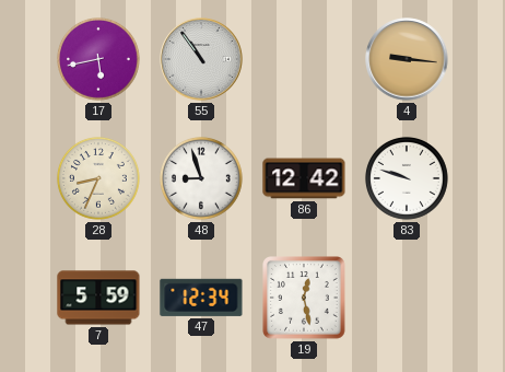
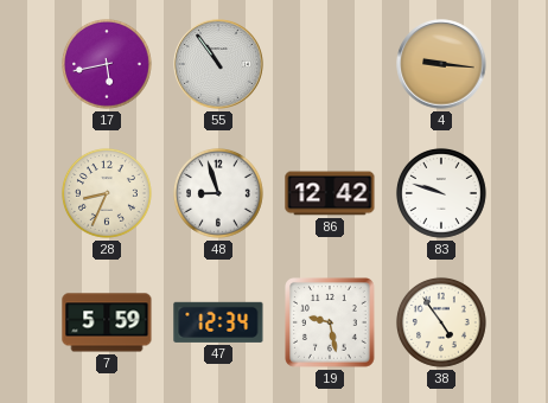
19: 12:28 -> 9:28 (331, 324)
38: none -> 4:54 (441, 322)
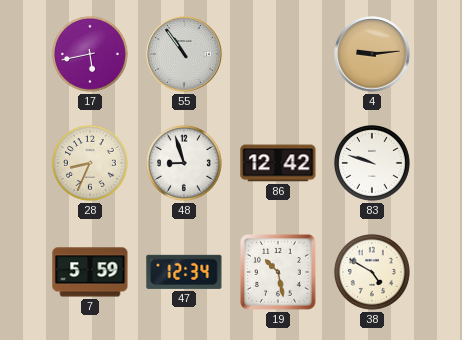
4: 9:16 -> 9:14 (372, 54)
19: 9:28 -> 10:28 (279, 273)
38: 4:54 -> 4:50 (372, 272)
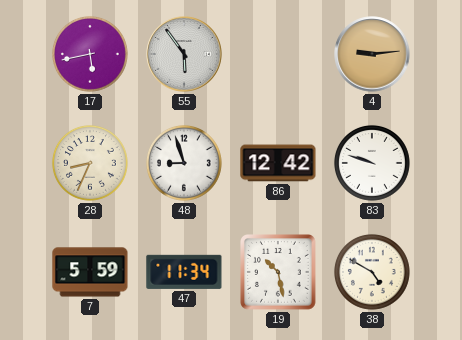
55: 10:54 -> 5:54 (184, 54)
47: 12:34 -> 11:34 (184, 272)
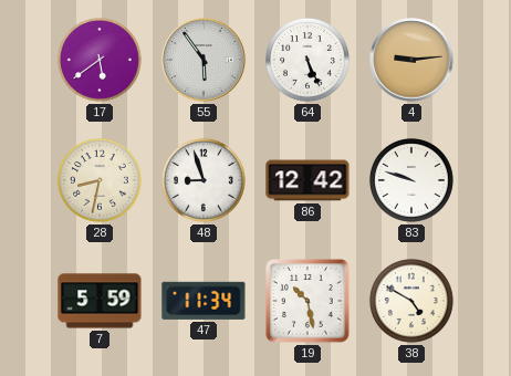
17: 5:43 -> 5:39 (100, 60)
64: none -> 5:26 (307, 60)
28: 8:34 -> 8:32 (100, 180)
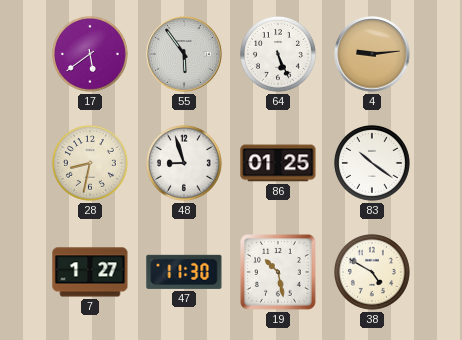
86: 12:42 -> 01:25 (278, 163)
83: 9:48 -> 10:21 (372, 163)
7: 5:59 -> 1:27 (90, 272)
47: 11:34 -> 11:30 (184, 272)
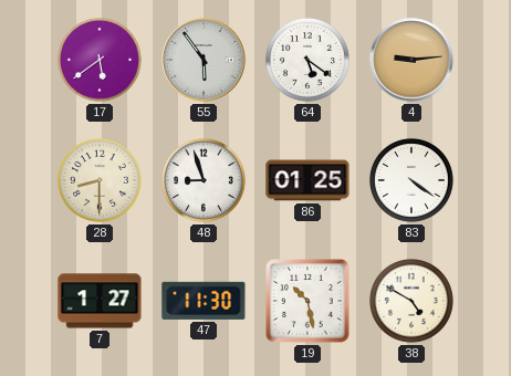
64: 5:26 -> 5:21 (307, 60)
28: 8:32 -> 8:30 (100, 180)
83: 10:21 -> 4:21 (411, 180)
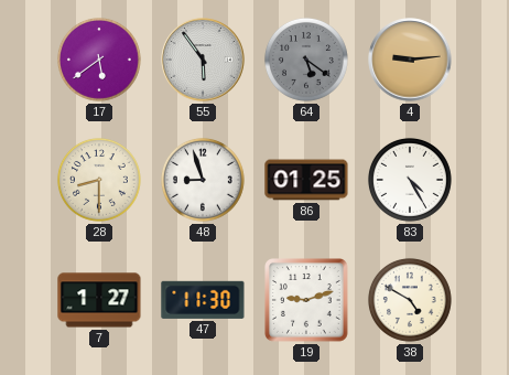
64 dial: white -> grey (306, 60)
83: 4:21 -> 4:25 (410, 180)
19: 10:28 -> 9:12 (307, 301)
